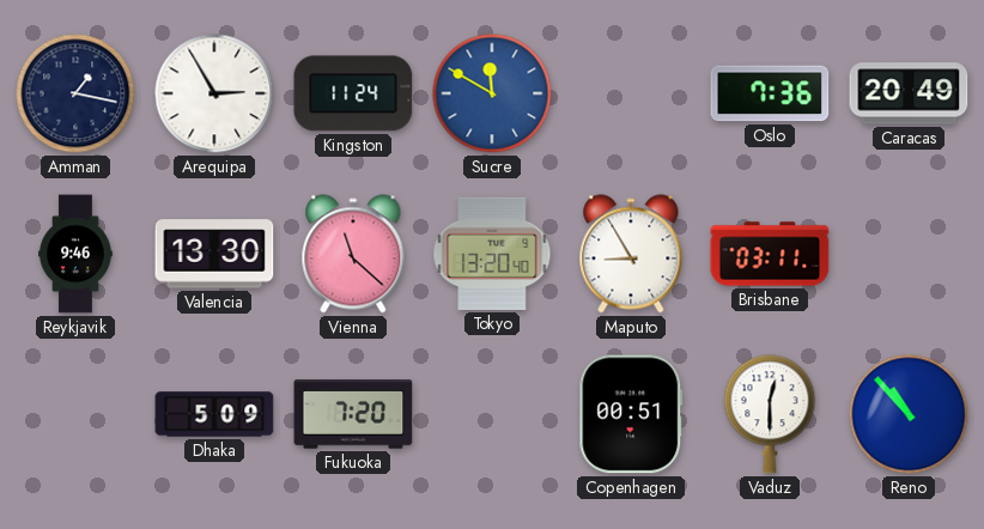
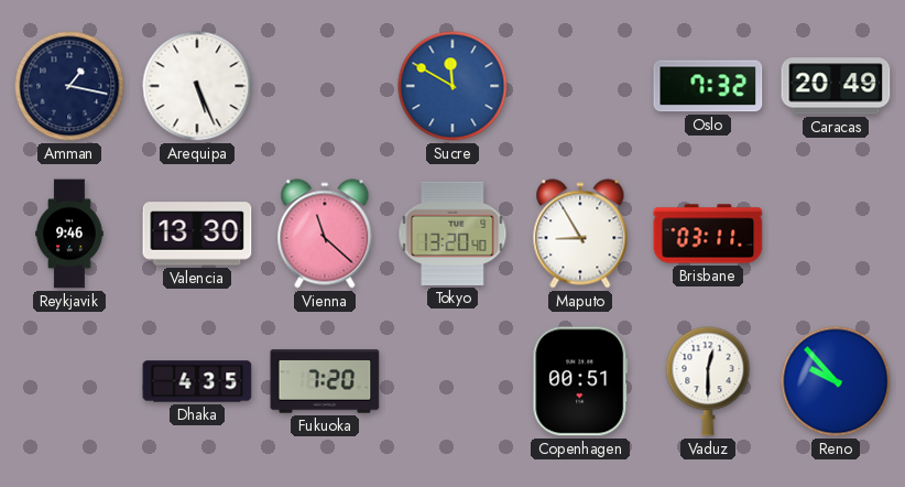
Arequipa: 2:55 -> 5:26 (197, 86)
Kingston: 11:24 -> none (353, 93)
Oslo: 7:36 -> 7:32 (708, 86)
Dhaka: 5:09 -> 4:35 (197, 381)
Reno: 10:53 -> 9:53 (836, 381)
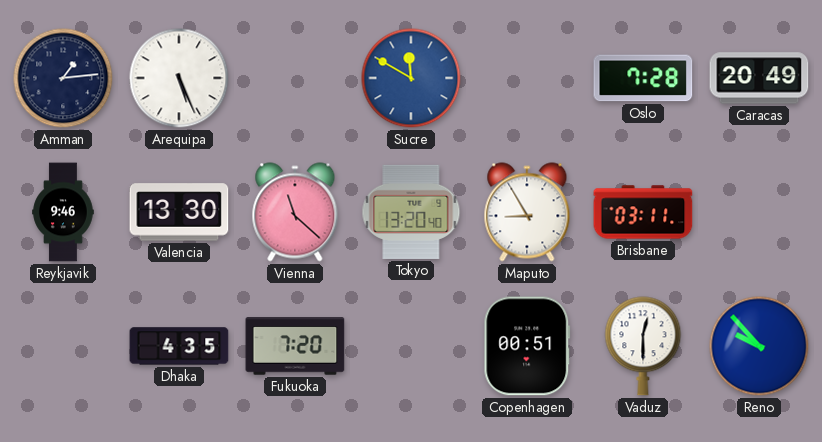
Amman: 1:17 -> 1:14 (63, 78)
Oslo: 7:32 -> 7:28 (643, 78)
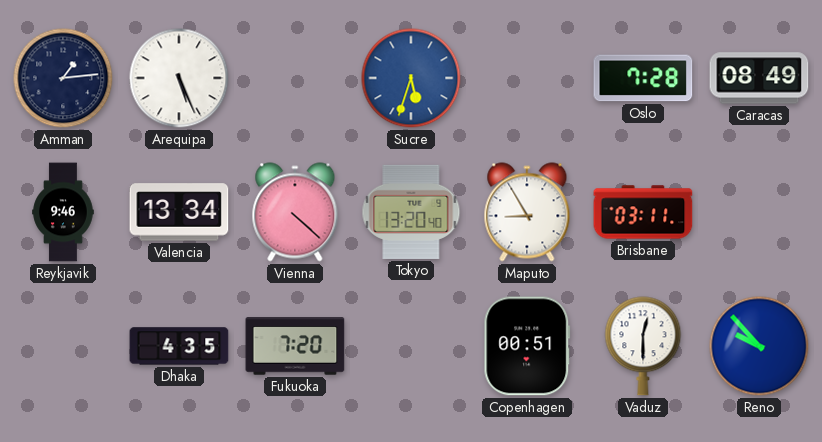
Sucre: 11:50 -> 5:33 (411, 78)
Caracas: 20:49 -> 08:49 (759, 78)
Valencia: 13:30 -> 13:34 (179, 212)
Vienna: 11:22 -> 4:22 (295, 212)
